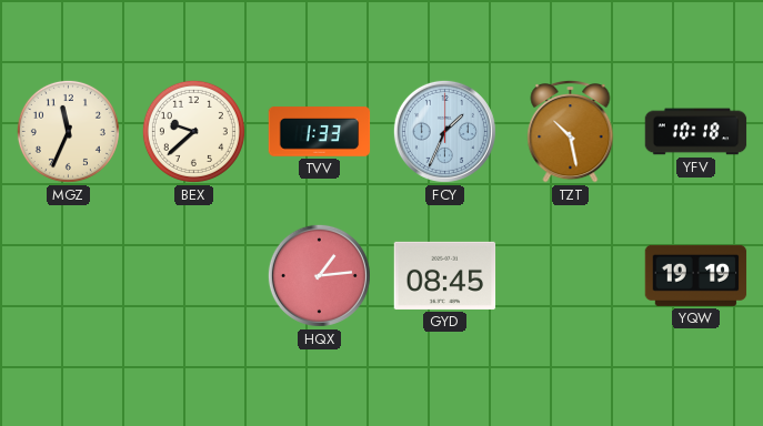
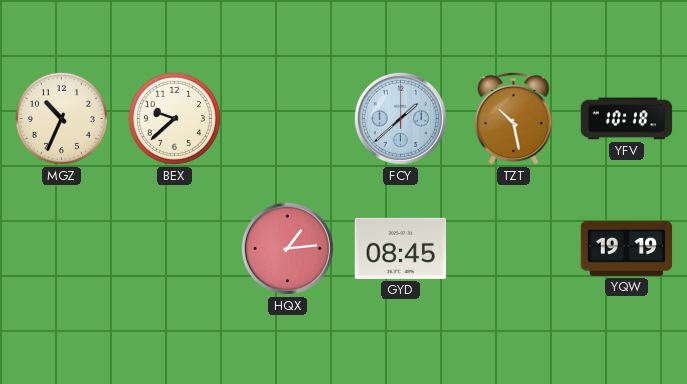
MGZ: 11:34 -> 10:34 (61, 118)
TVV: 1:33 -> none (320, 132)
FCY: 1:34 -> 1:38 (400, 118)
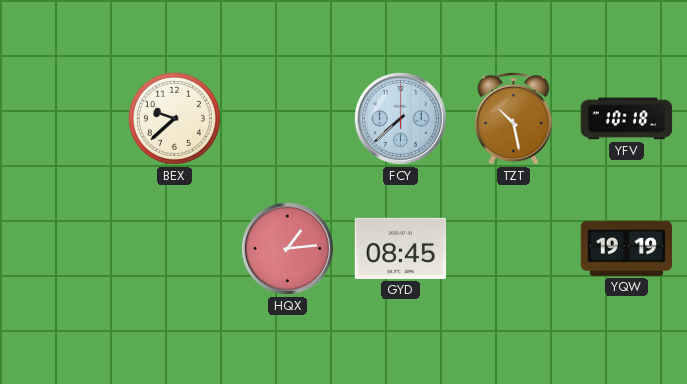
MGZ: 10:34 -> none (61, 118)
FCY: 1:38 -> 7:38 (400, 118)
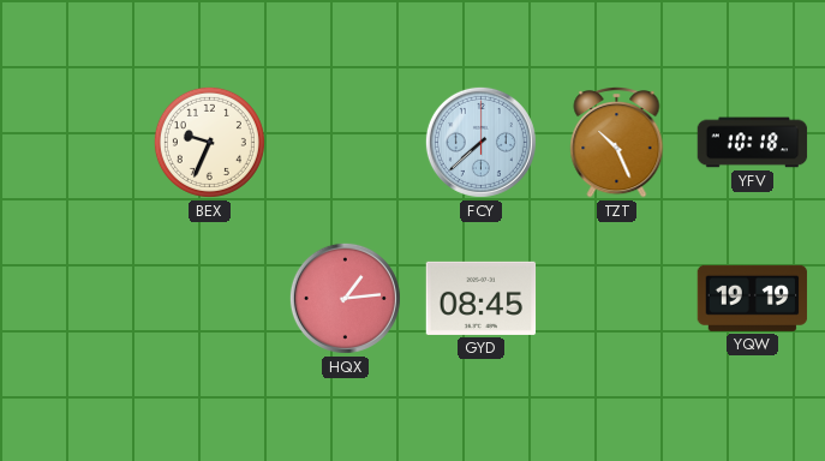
BEX: 9:38 -> 9:34 (209, 142)
TZT: 10:28 -> 10:26 (617, 143)
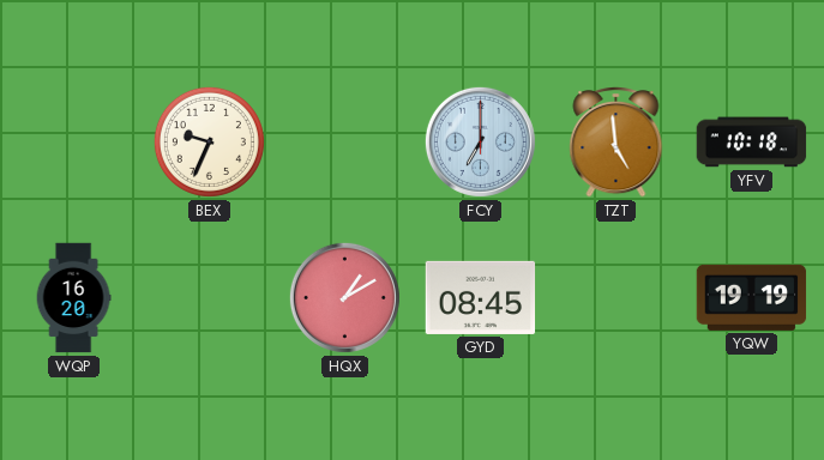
FCY: 7:38 -> 7:00 (480, 141)
TZT: 10:26 -> 4:59 (617, 143)
WQP: none -> 16:20 (73, 298)
HQX: 1:14 -> 1:10 (344, 297)
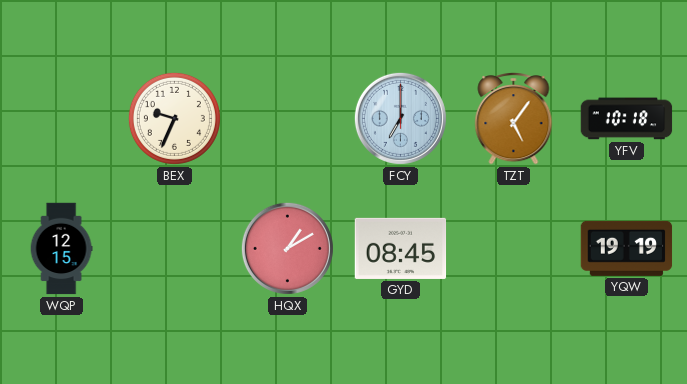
TZT: 4:59 -> 5:06 (514, 119)
WQP: 16:20 -> 12:15 (61, 249)
